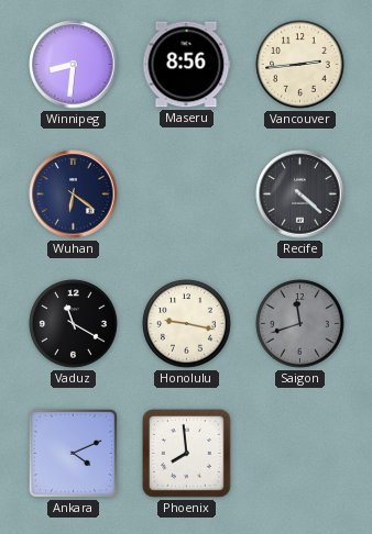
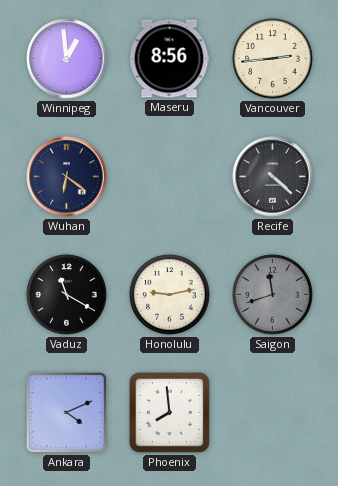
Winnipeg: 8:31 -> 12:59 (67, 59)
Honolulu: 9:17 -> 9:13 (170, 295)
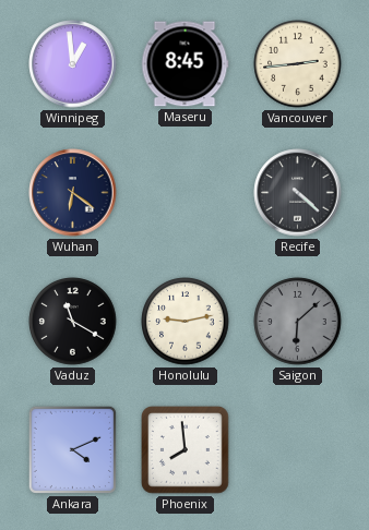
Maseru: 8:56 -> 8:45 (184, 64)
Saigon: 11:42 -> 6:08 (298, 322)
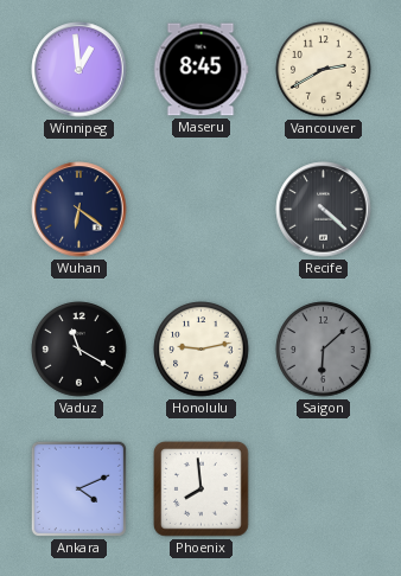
Vancouver: 2:44 -> 2:40 (324, 70)
